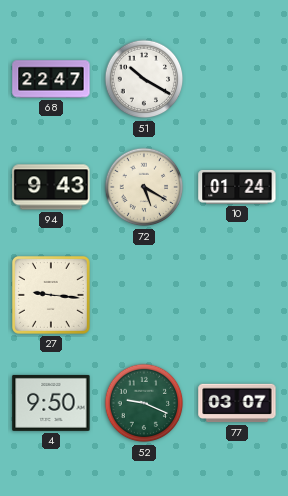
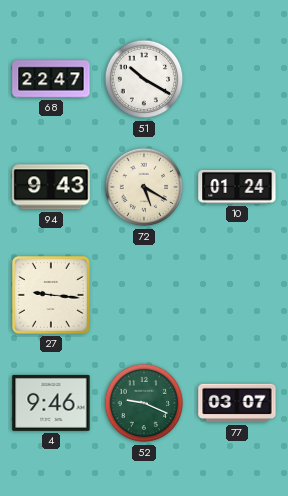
4: 9:50 -> 9:46 (51, 403)
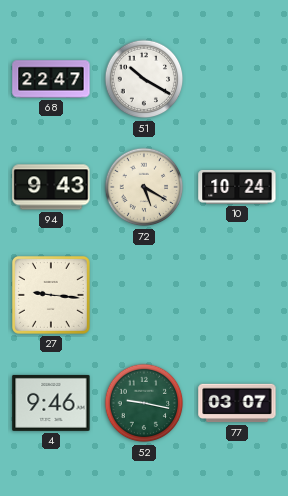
10: 01:24 -> 10:24 (237, 187)
52: 9:19 -> 9:17 (144, 403)
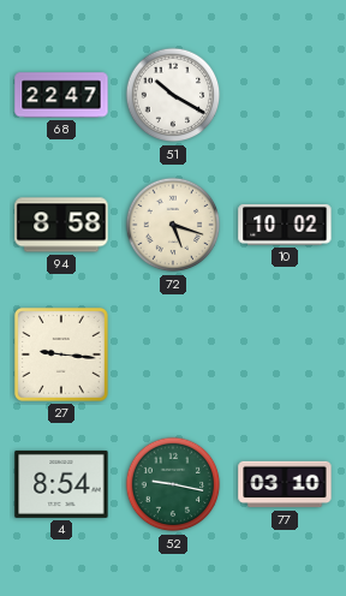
94: 9:43 -> 8:58 (61, 225)
72: 5:20 -> 5:18 (173, 225)
10: 10:24 -> 10:02 (285, 225)
4: 9:46 -> 8:54 (61, 484)
77: 03:07 -> 03:10 (285, 484)
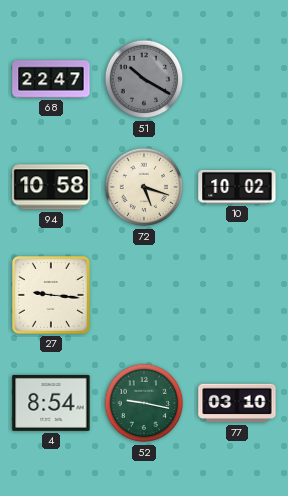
51 dial: white -> grey (144, 79)
94: 8:58 -> 10:58 (51, 187)
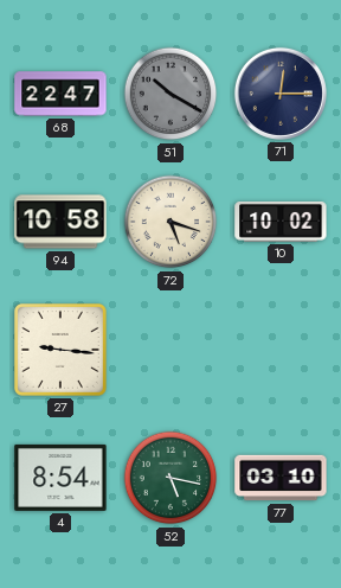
71: none -> 12:15 (281, 94)
52: 9:17 -> 5:17 (170, 478)
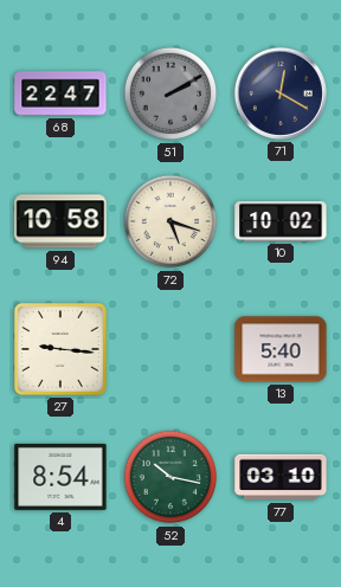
51: 10:20 -> 2:10 (170, 93)
71: 12:15 -> 12:20 (281, 93)
13: none -> 5:40 (281, 349)
52: 5:17 -> 10:17 (170, 477)
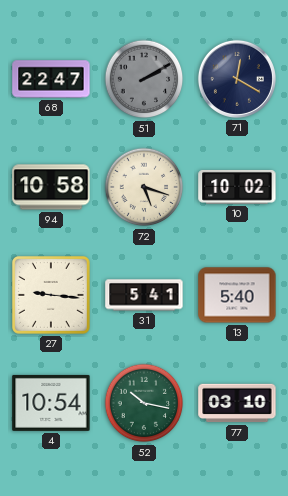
31: none -> 5:41 (144, 295)
4: 8:54 -> 10:54 (51, 403)
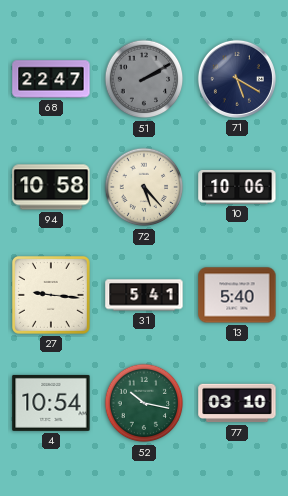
71: 12:20 -> 5:20 (237, 79)
72: 5:18 -> 5:23 (144, 187)
10: 10:02 -> 10:06 (237, 187)
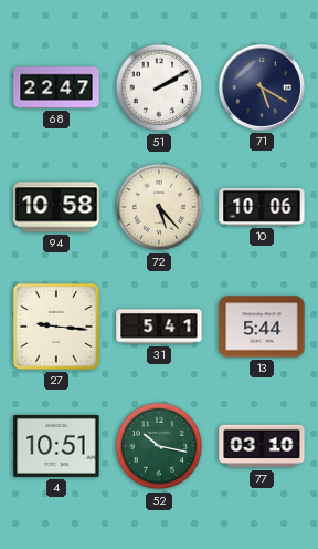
51 dial: grey -> white (159, 87)
13: 5:40 -> 5:44 (262, 327)
4: 10:54 -> 10:51 (56, 446)
